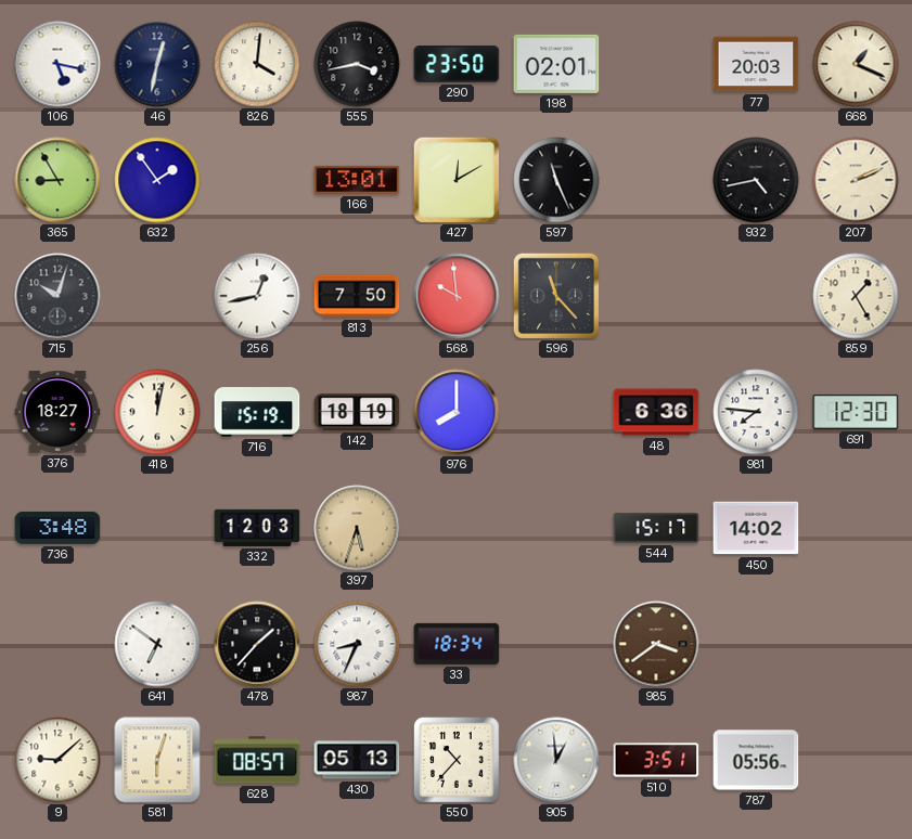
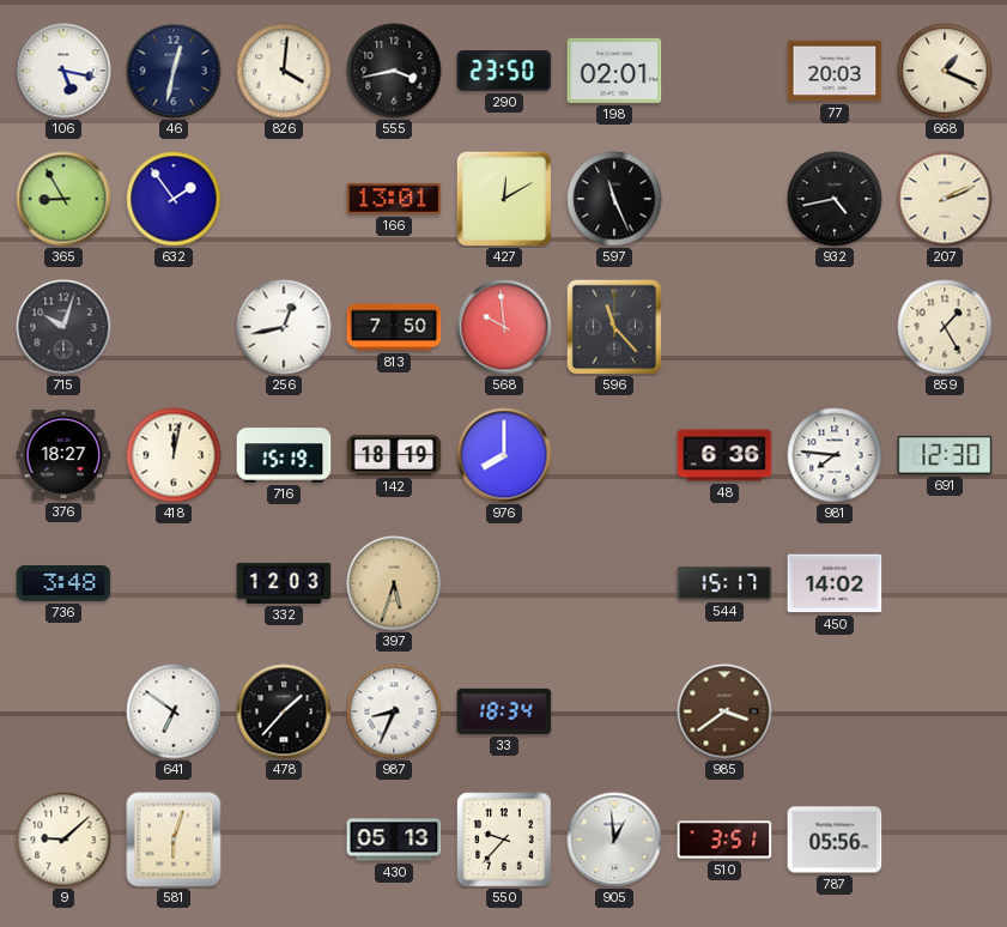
628: 08:57 -> none (257, 760)
550: 10:37 -> 9:37 (504, 840)
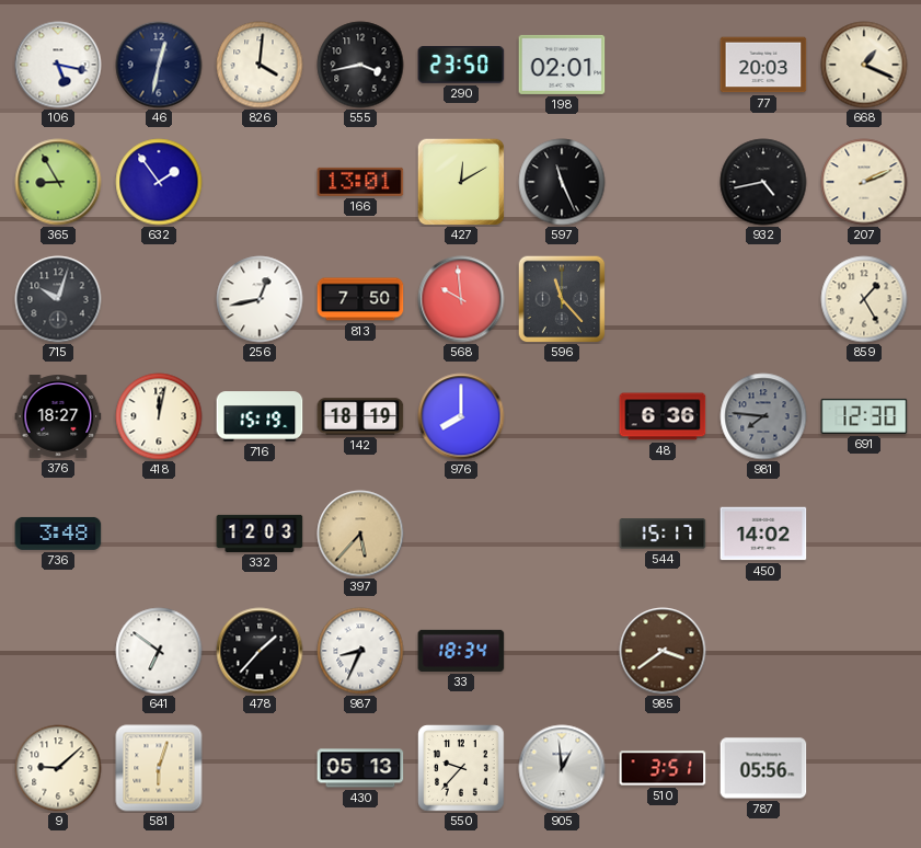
981 dial: white -> grey (763, 416)
397: 5:33 -> 5:37 (360, 534)
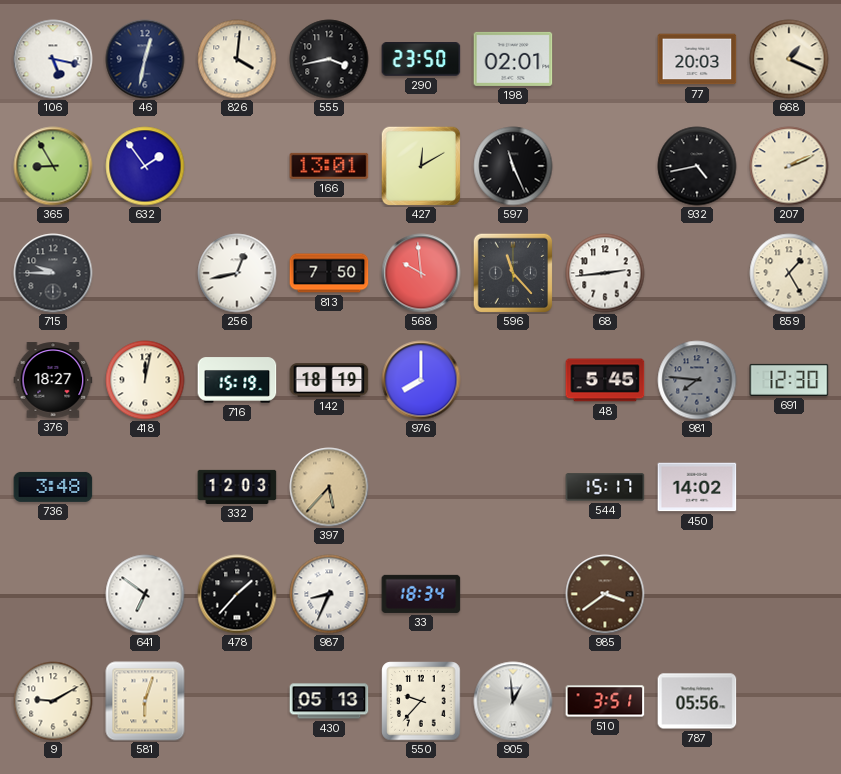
715: 10:03 -> 9:45 (53, 273)
68: none -> 2:44 (605, 273)
48: 6:36 -> 5:45 (605, 380)
9: 9:08 -> 9:10 (53, 701)
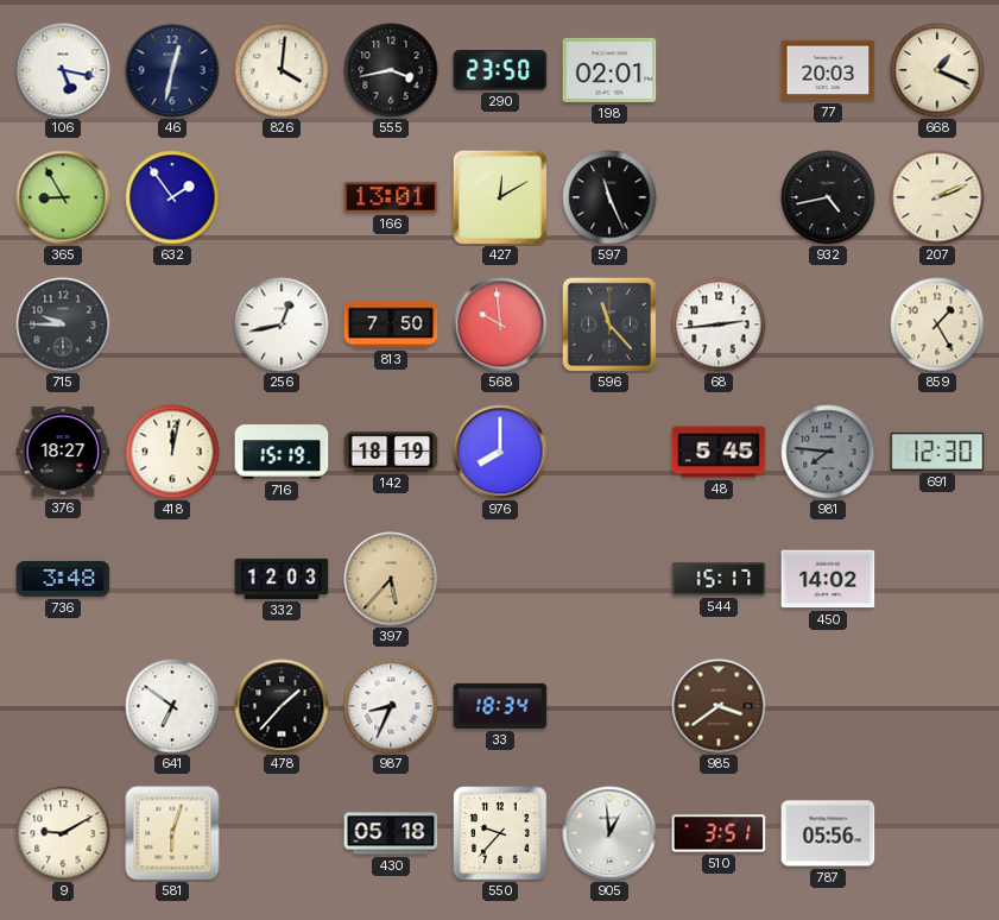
430: 05:13 -> 05:18 (391, 833)
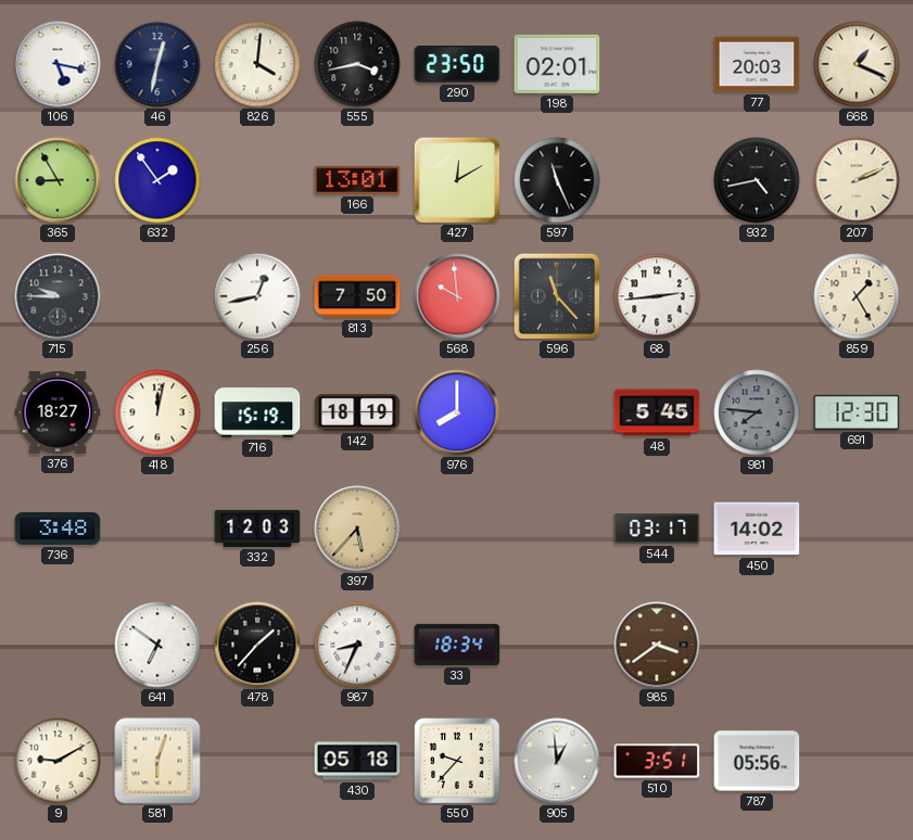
544: 15:17 -> 03:17 (657, 529)
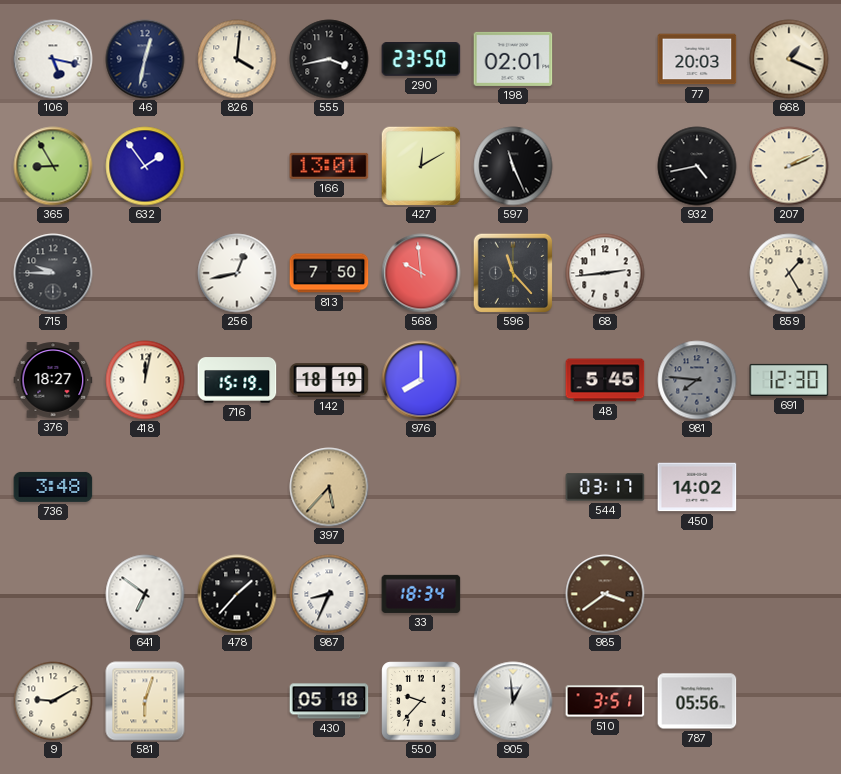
332: 12:03 -> none (257, 529)
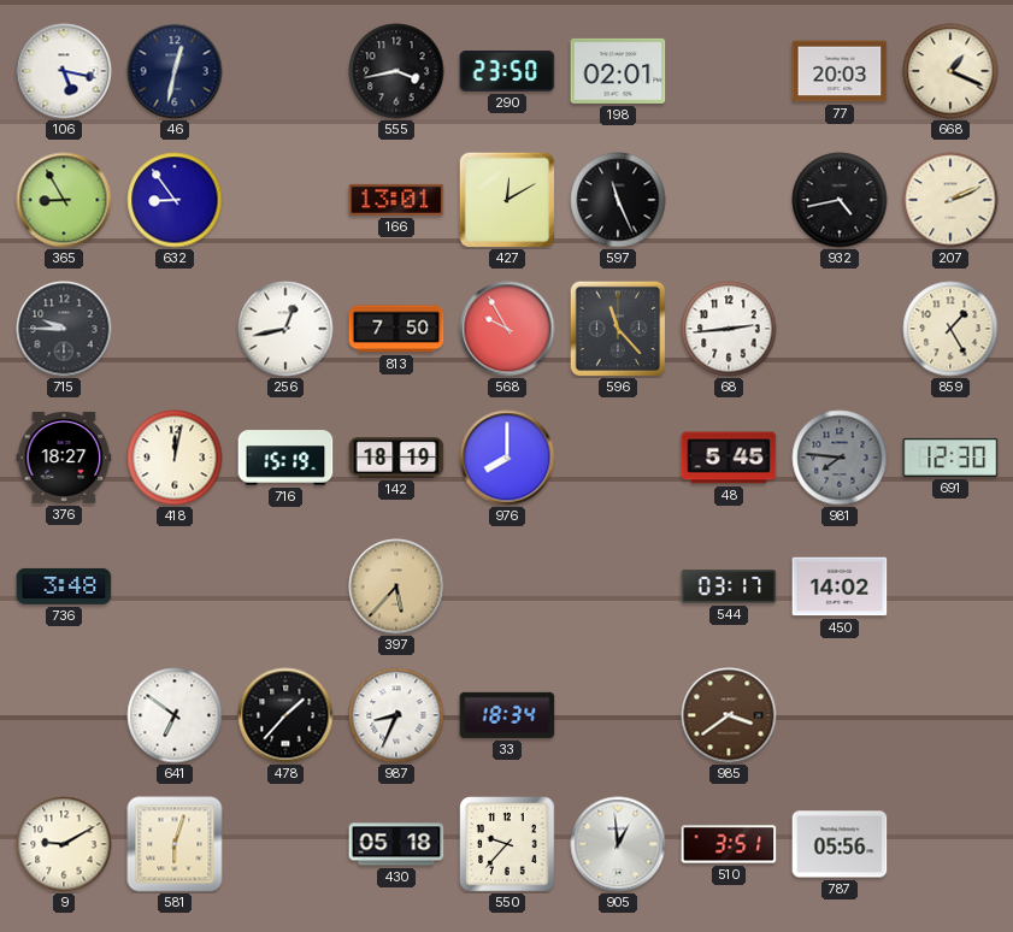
826: 4:01 -> none (237, 59)
632: 1:54 -> 8:54 (175, 200)
568: 9:59 -> 9:55 (507, 329)
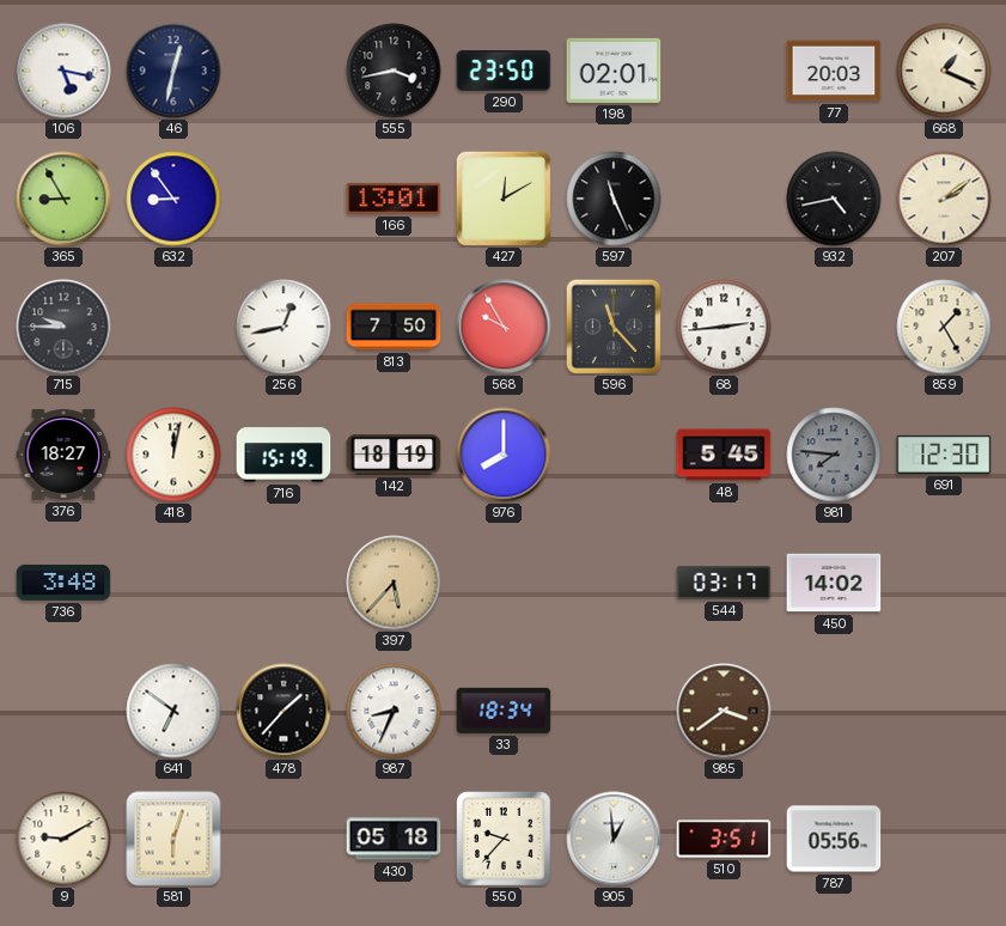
207: 2:11 -> 2:09 (944, 199)
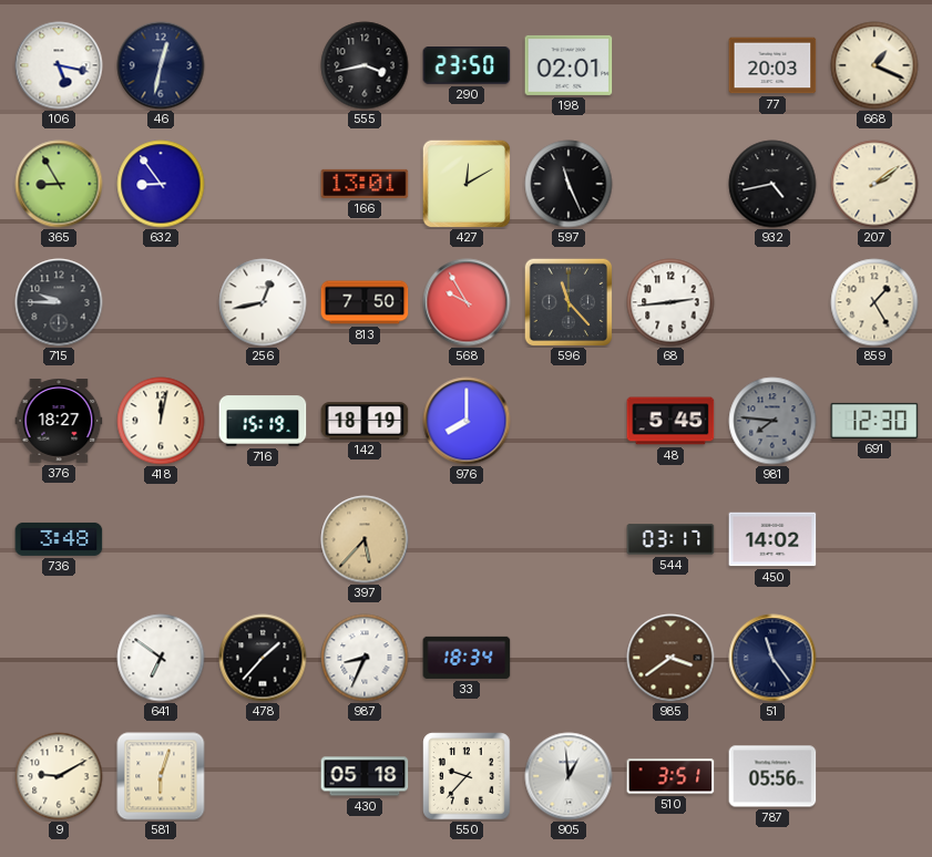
51: none -> 11:24 (772, 658)
